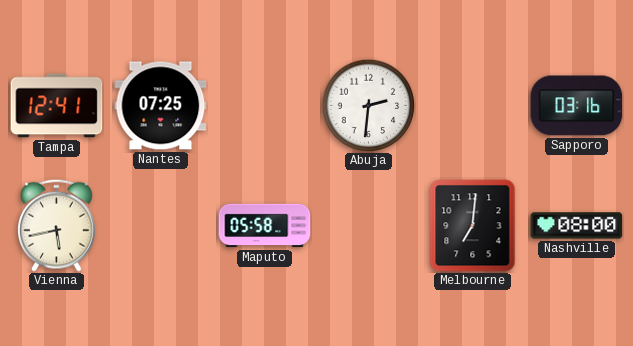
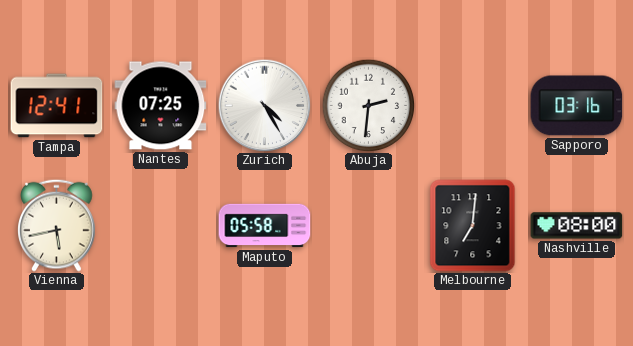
Zurich: none -> 4:25 (264, 105)
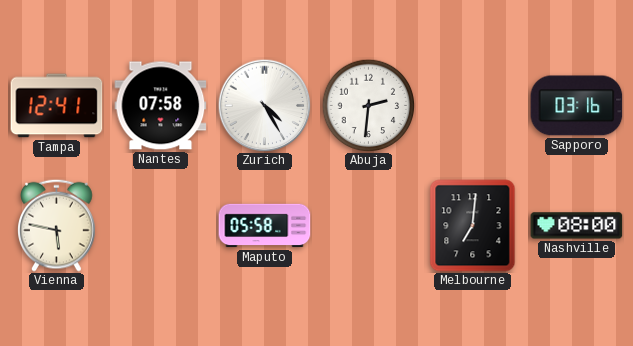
Nantes: 07:25 -> 07:58 (161, 106)
Vienna: 5:43 -> 5:47 (57, 225)
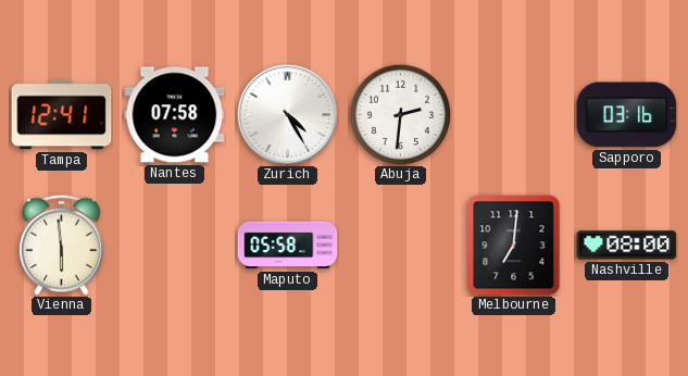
Vienna: 5:47 -> 5:59 (62, 245)
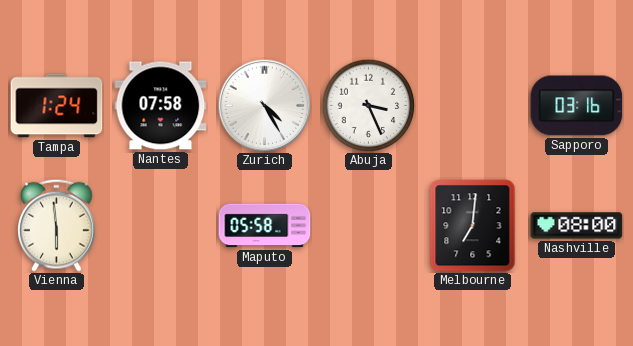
Tampa: 12:41 -> 1:24 (57, 106)
Abuja: 2:31 -> 3:26 (368, 105)
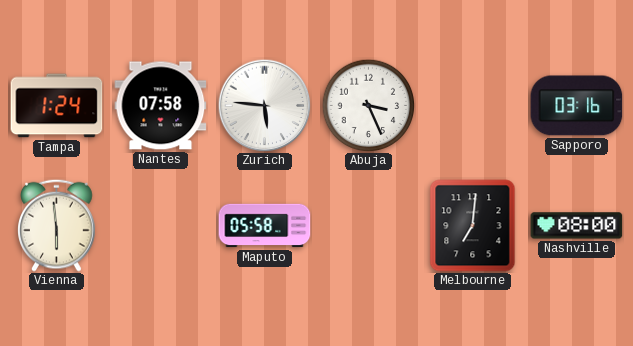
Zurich: 4:25 -> 5:46 (264, 105)
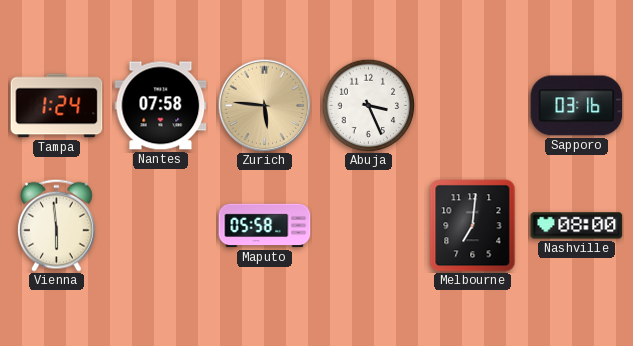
Zurich dial: white -> champagne (264, 105)
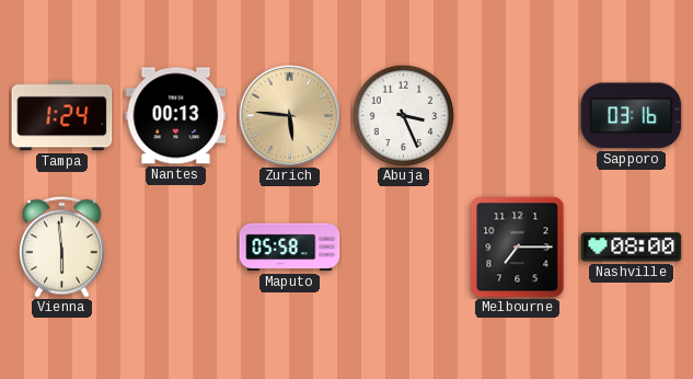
Nantes: 07:58 -> 00:13 (176, 116)
Melbourne: 7:01 -> 7:15 (518, 248)
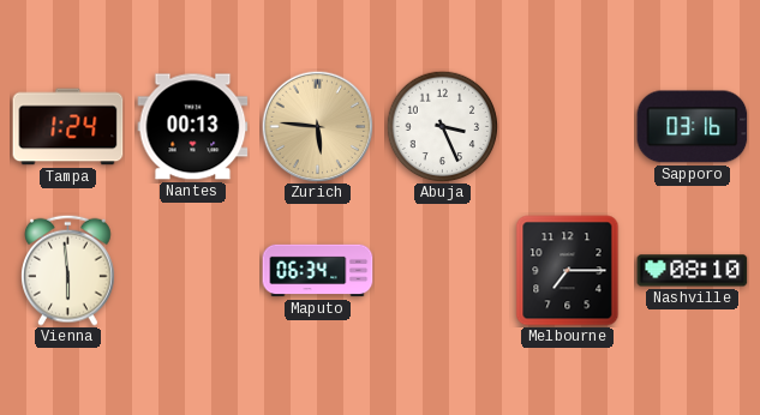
Maputo: 05:58 -> 06:34 (318, 271)
Nashville: 08:00 -> 08:10 (693, 271)
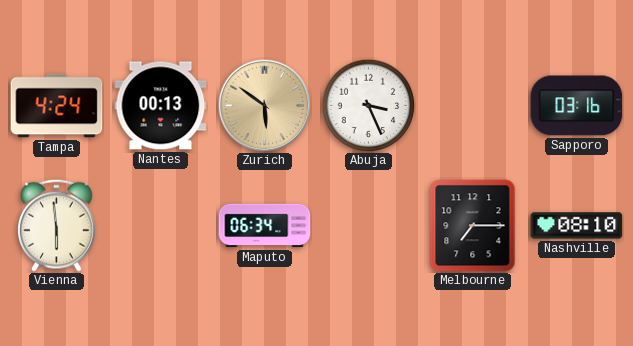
Tampa: 1:24 -> 4:24 (57, 106)
Zurich: 5:46 -> 5:51 (264, 105)
